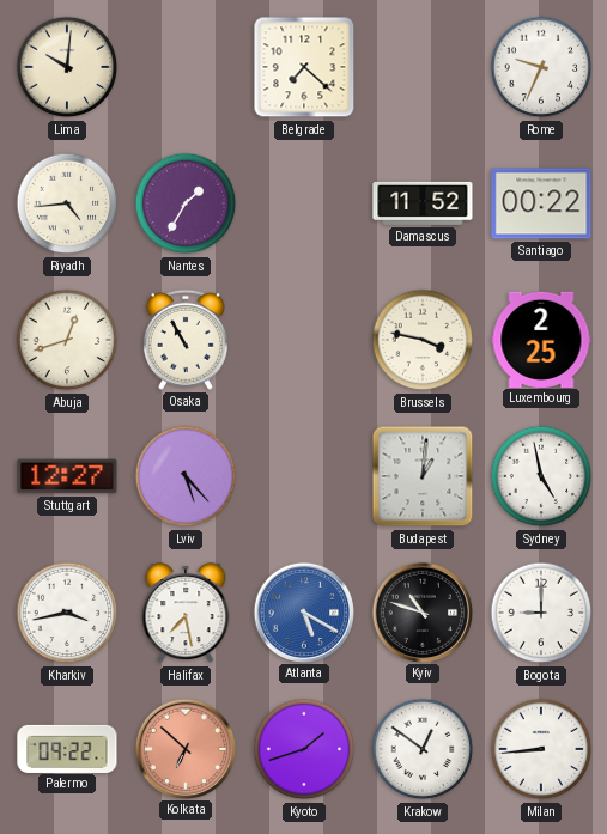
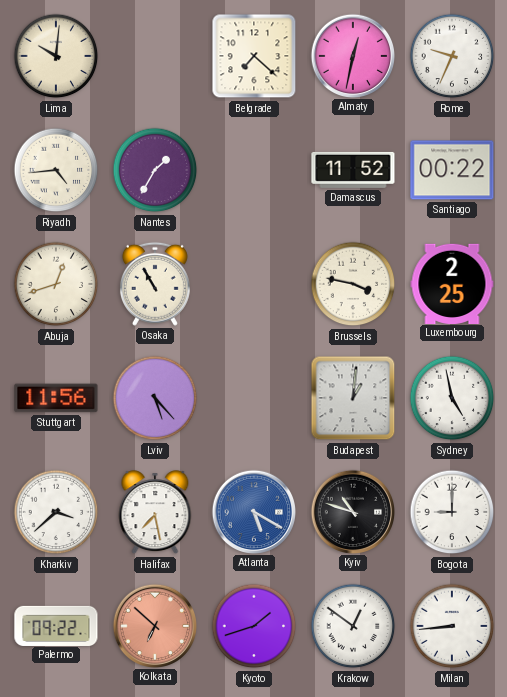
Almaty: none -> 12:32 (352, 55)
Stuttgart: 12:27 -> 11:56 (56, 398)
Kharkiv: 3:43 -> 3:38 (56, 512)
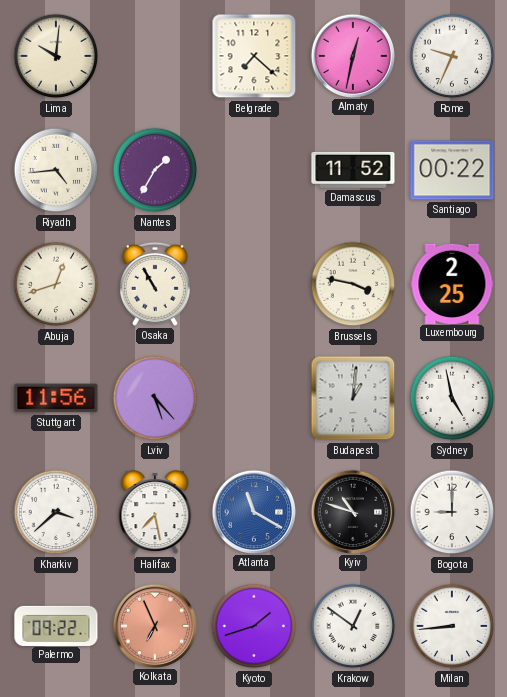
Atlanta: 5:20 -> 11:20 (253, 511)
Kolkata: 6:52 -> 6:56 (154, 625)
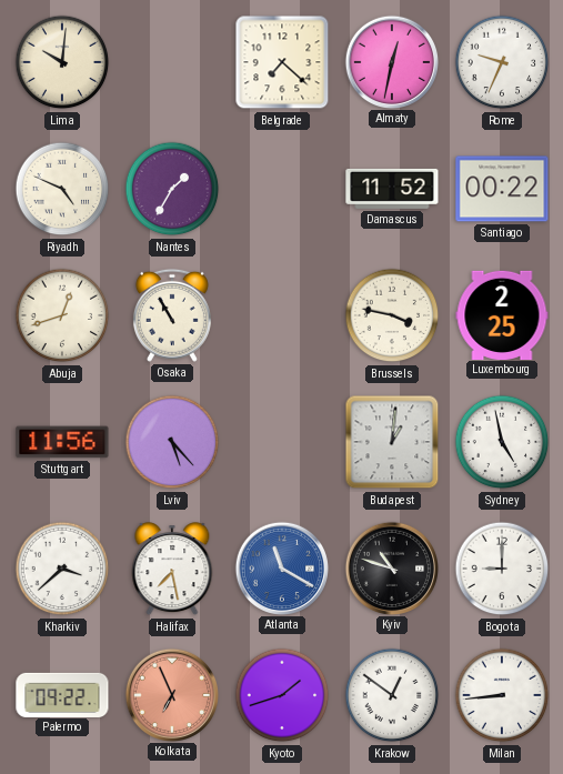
Riyadh: 4:44 -> 4:49 (62, 189)
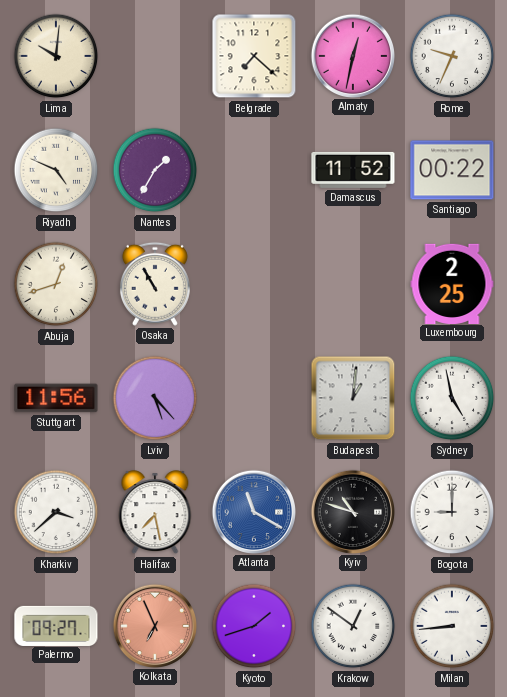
Brussels: 3:47 -> none (392, 315)
Palermo: 09:22 -> 09:27 (56, 625)
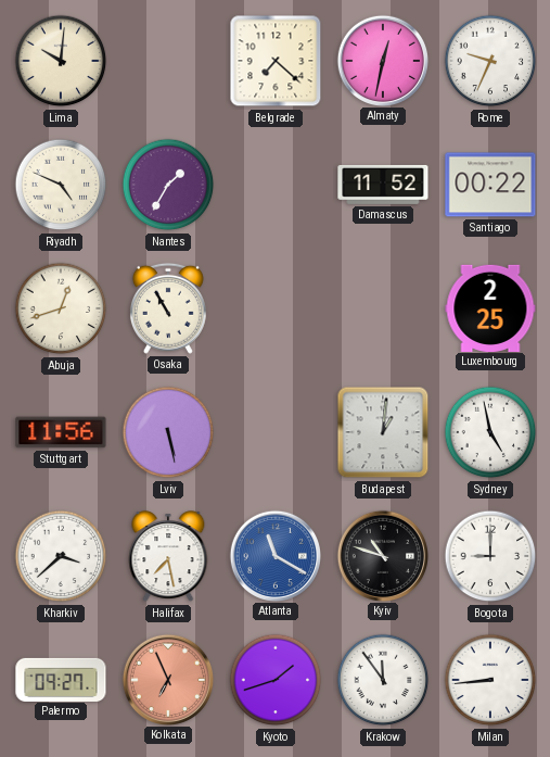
Lviv: 5:23 -> 5:28 (168, 432)
Krakow: 12:51 -> 11:54 (383, 680)
